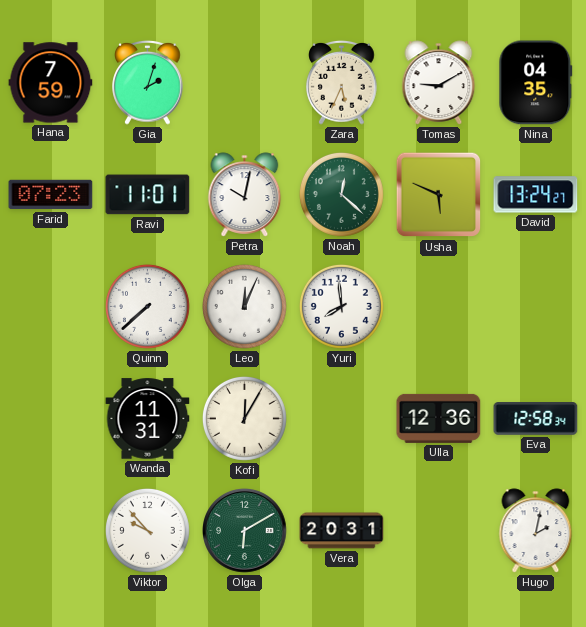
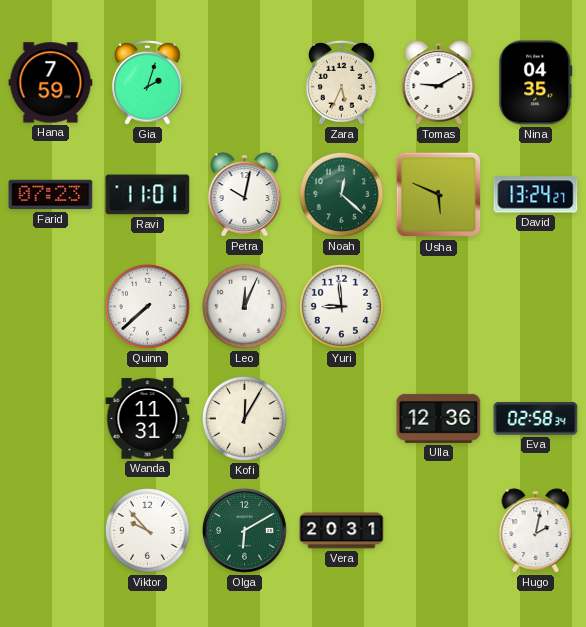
Yuri: 7:59 -> 8:59 (341, 306)
Eva: 12:58 -> 02:58 (536, 419)
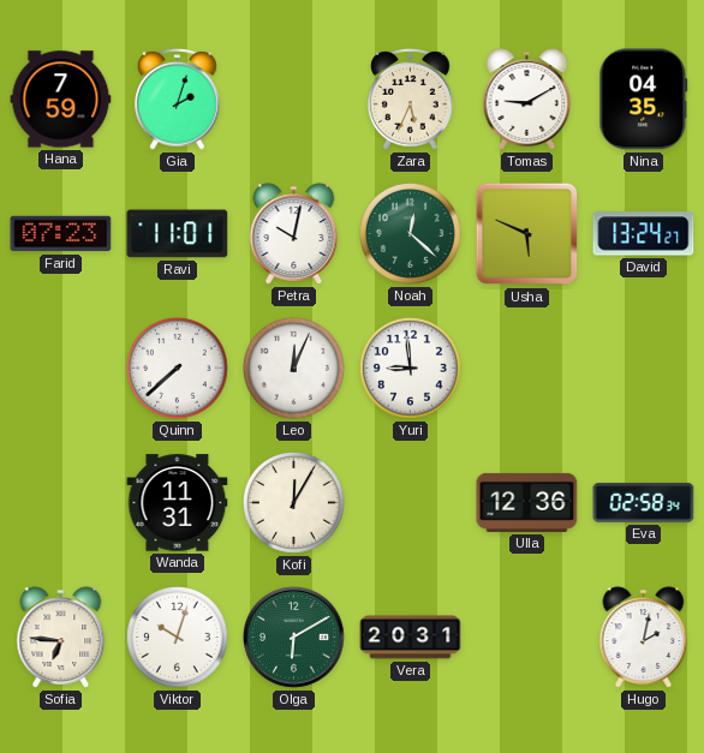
Sofia: none -> 6:46 (61, 638)
Viktor: 9:53 -> 10:03 (177, 637)
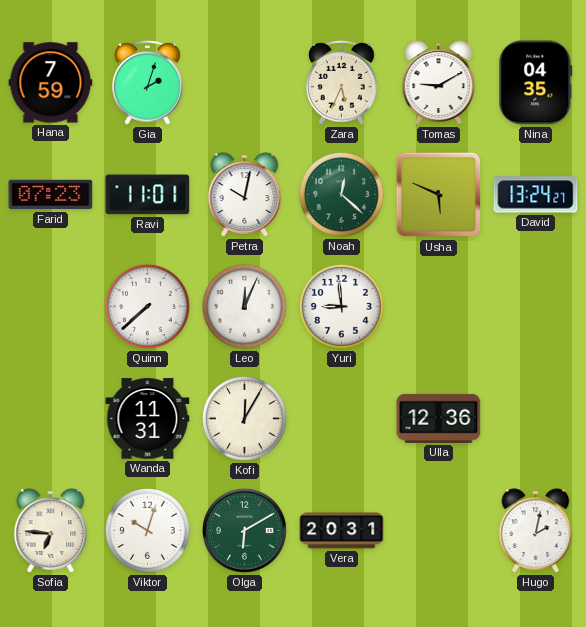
Eva: 02:58 -> none (644, 503)
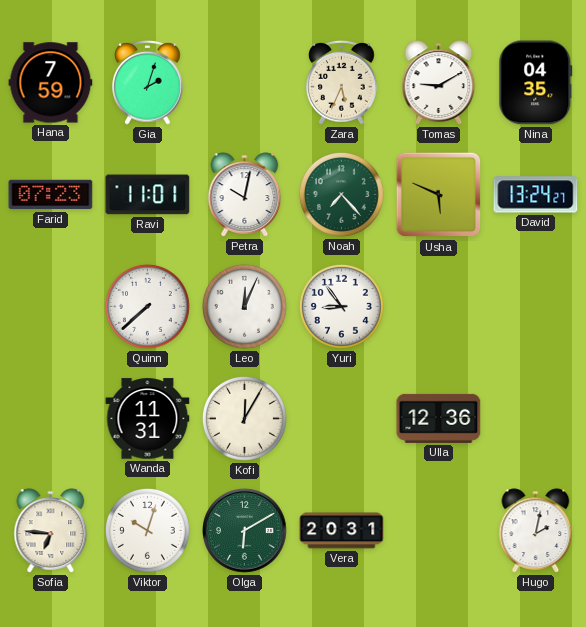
Noah: 12:22 -> 7:23 (341, 194)
Yuri: 8:59 -> 8:54 (341, 306)
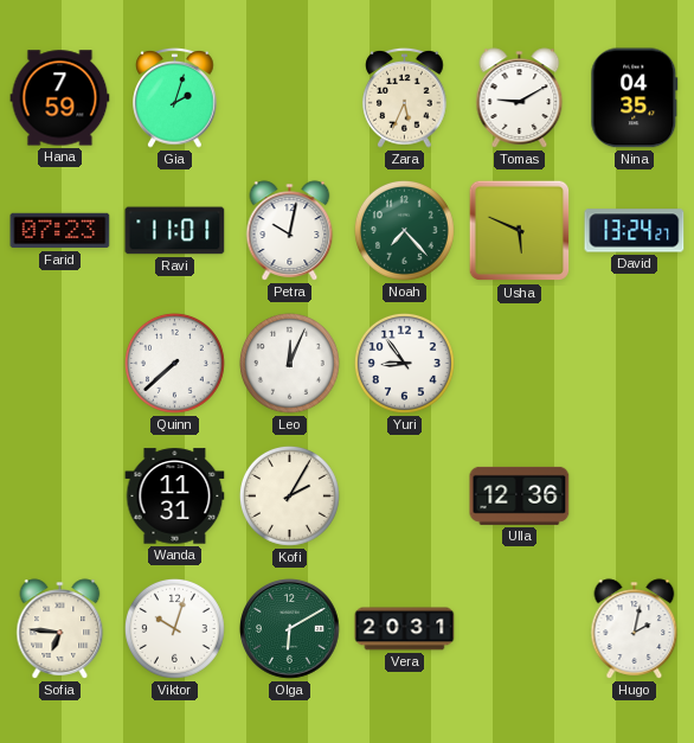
Kofi: 12:05 -> 2:05 (289, 495)
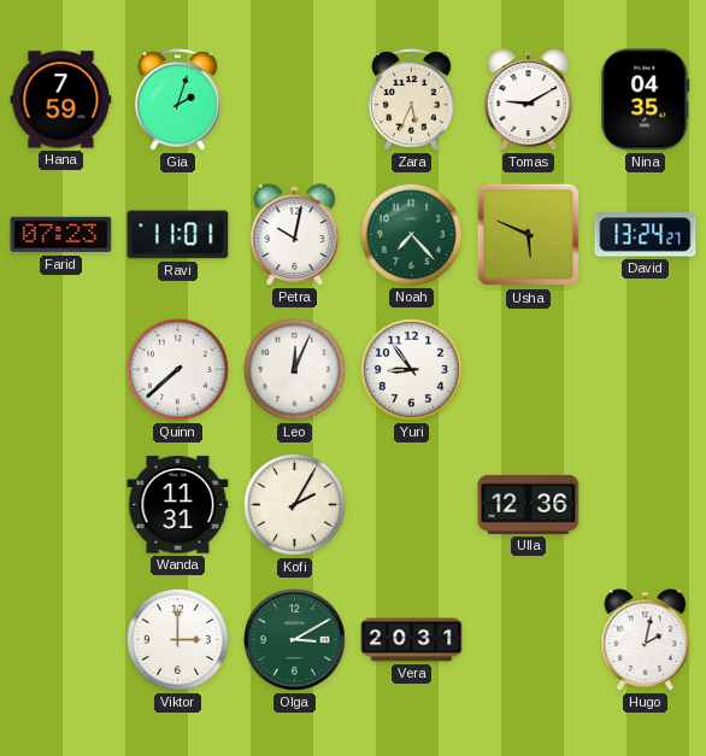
Sofia: 6:46 -> none (60, 629)
Viktor: 10:03 -> 3:00 (177, 639)
Olga: 6:10 -> 3:10 (295, 640)
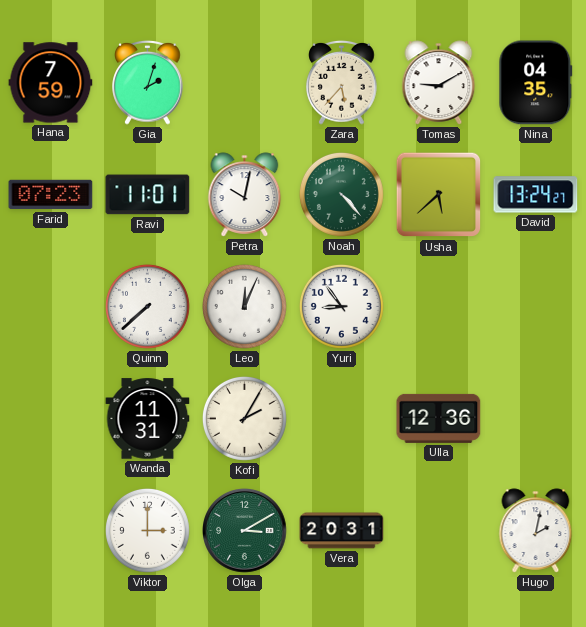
Zara: 5:34 -> 5:37 (342, 82)
Noah: 7:23 -> 4:23 (341, 194)
Usha: 5:49 -> 5:38 (439, 195)
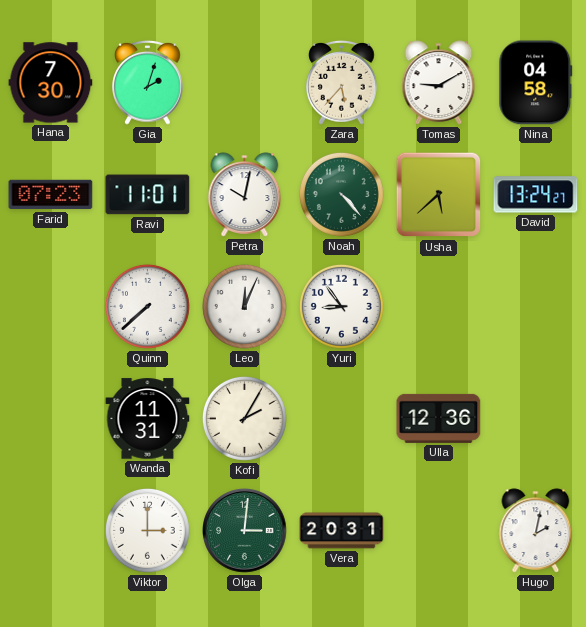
Hana: 7:59 -> 7:30 (51, 83)
Nina: 04:35 -> 04:58 (536, 83)
Olga: 3:10 -> 3:01 (245, 531)
